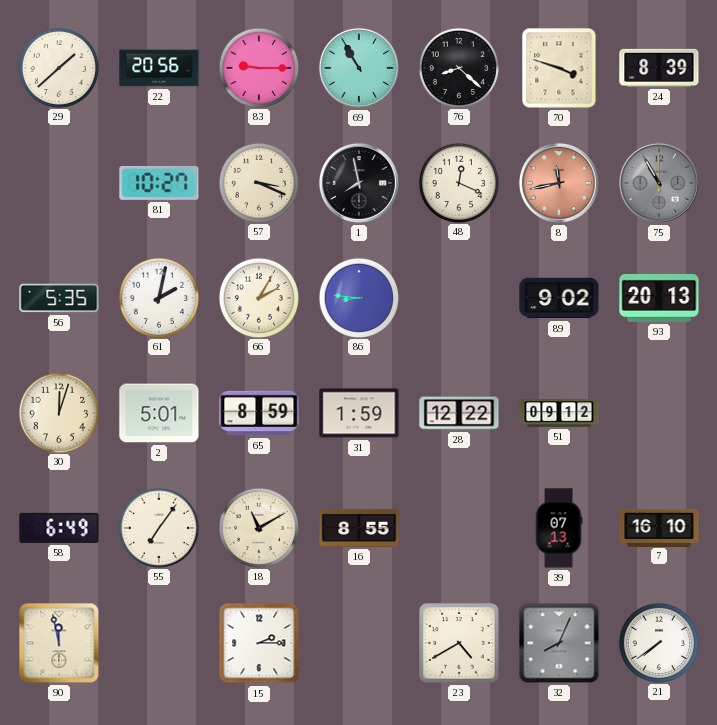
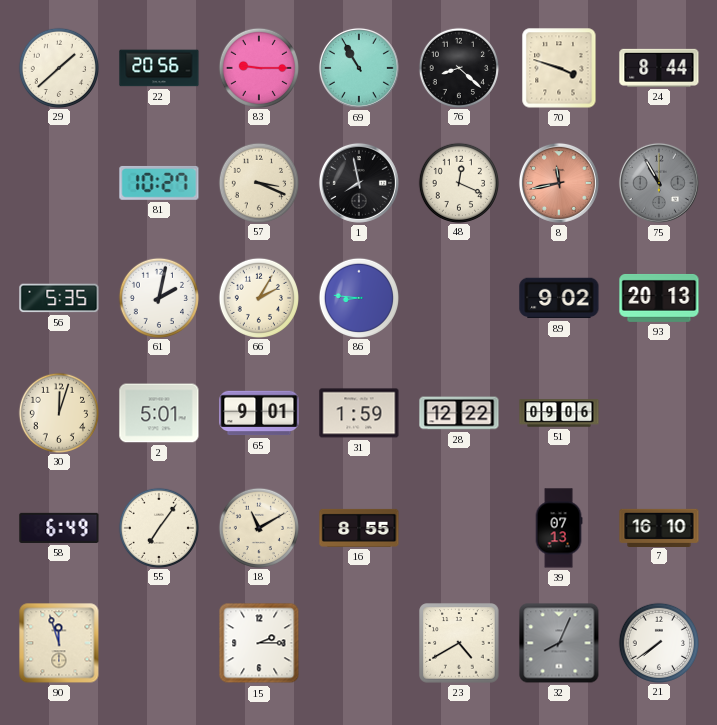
24: 8:39 -> 8:44 (659, 68)
65: 8:59 -> 9:01 (259, 413)
51: 09:12 -> 09:06 (559, 413)
90: 11:58 -> 11:57 (59, 643)
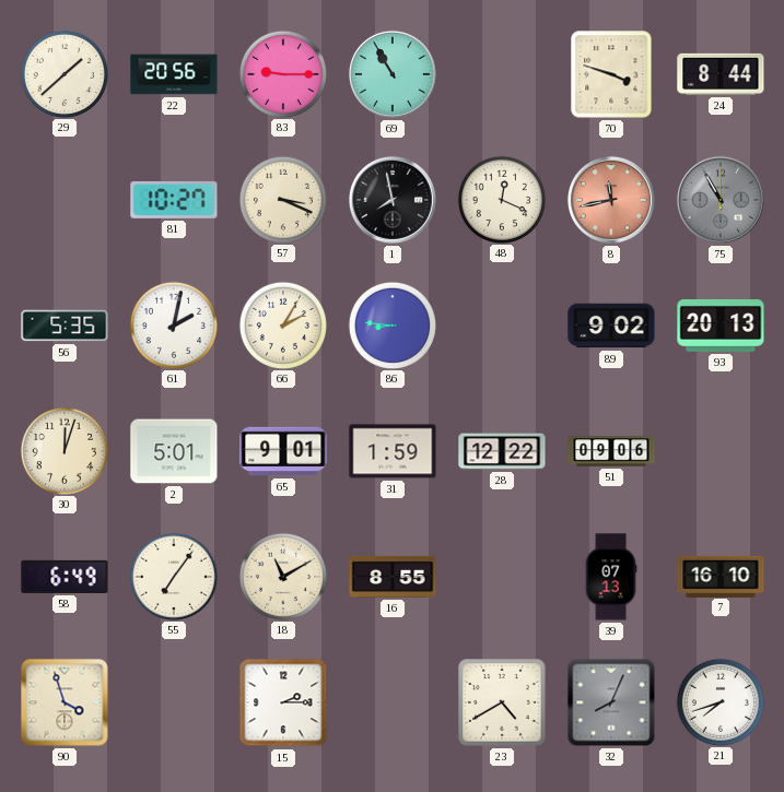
76: 8:22 -> none (458, 67)
90: 11:57 -> 3:57 (65, 702)
21: 7:39 -> 7:42 (719, 701)
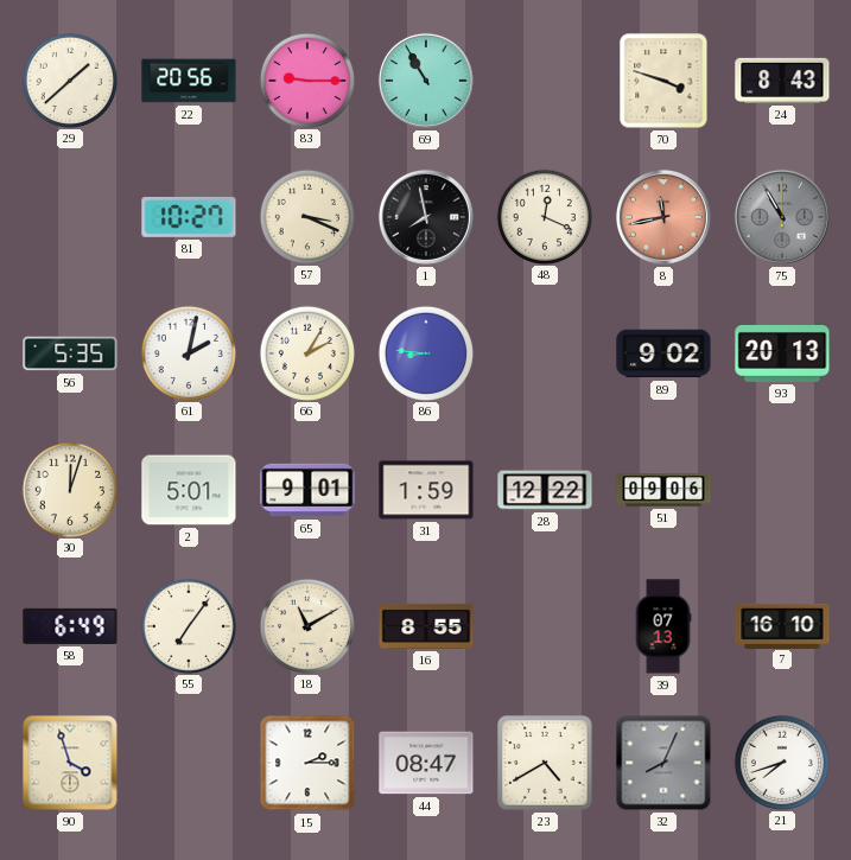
24: 8:44 -> 8:43 (782, 81)
44: none -> 08:47 (426, 763)
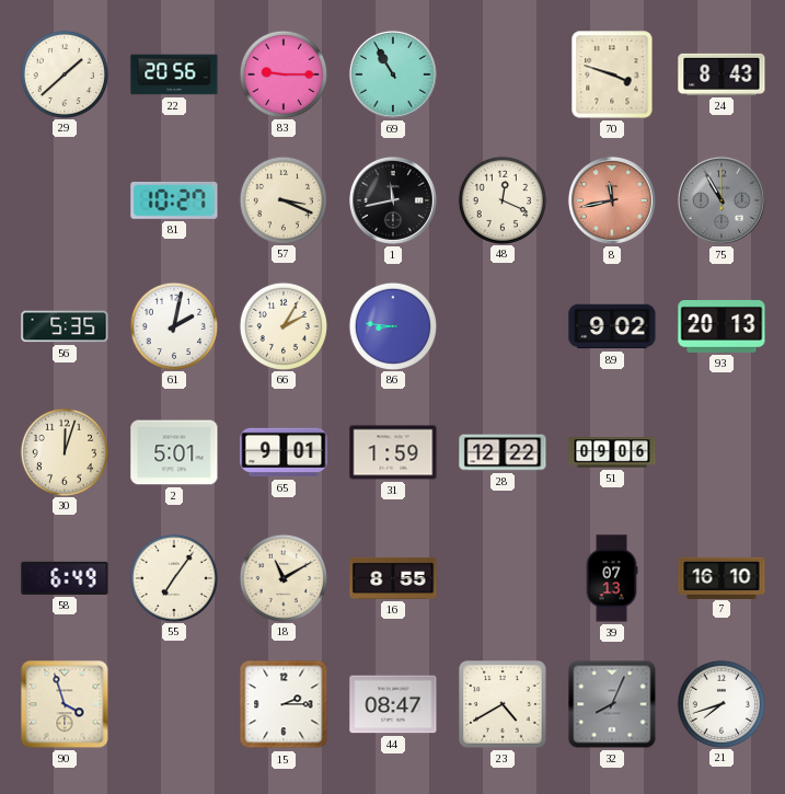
1: 7:58 -> 11:43 (393, 200)
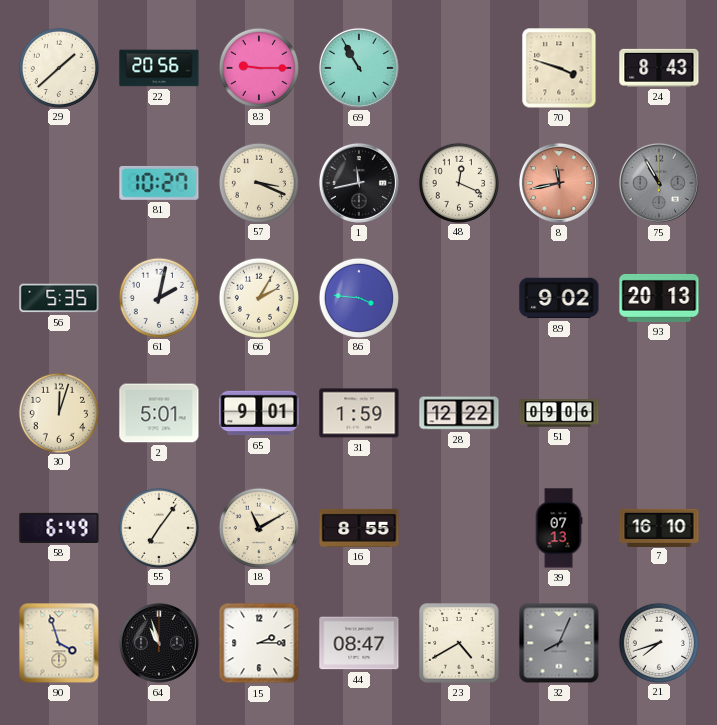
86: 8:46 -> 3:46 (358, 297)
64: none -> 10:57 (159, 643)
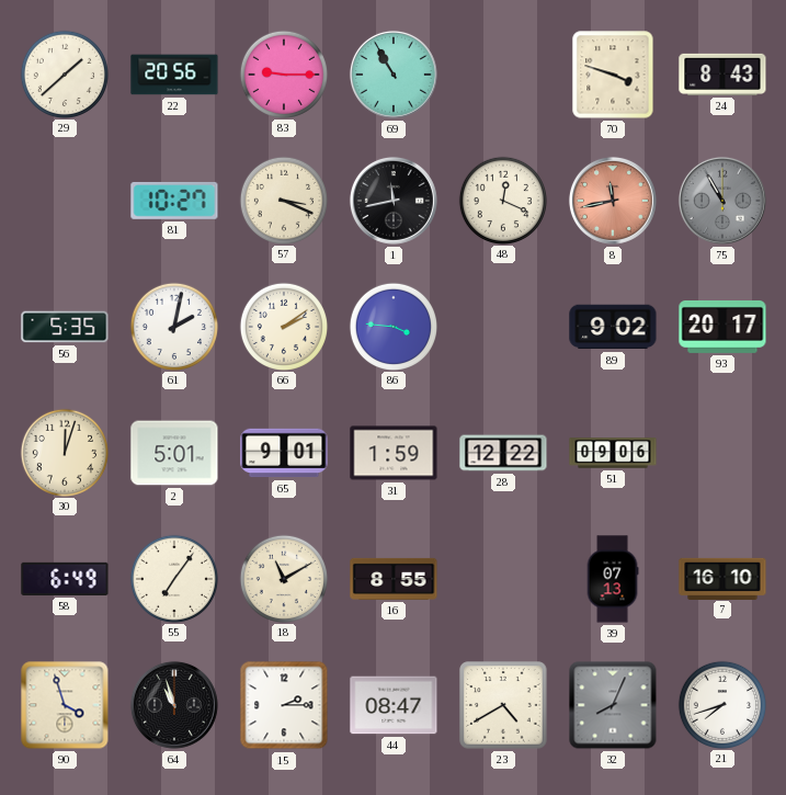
66: 2:05 -> 2:09 (283, 326)
93: 20:13 -> 20:17 (722, 327)
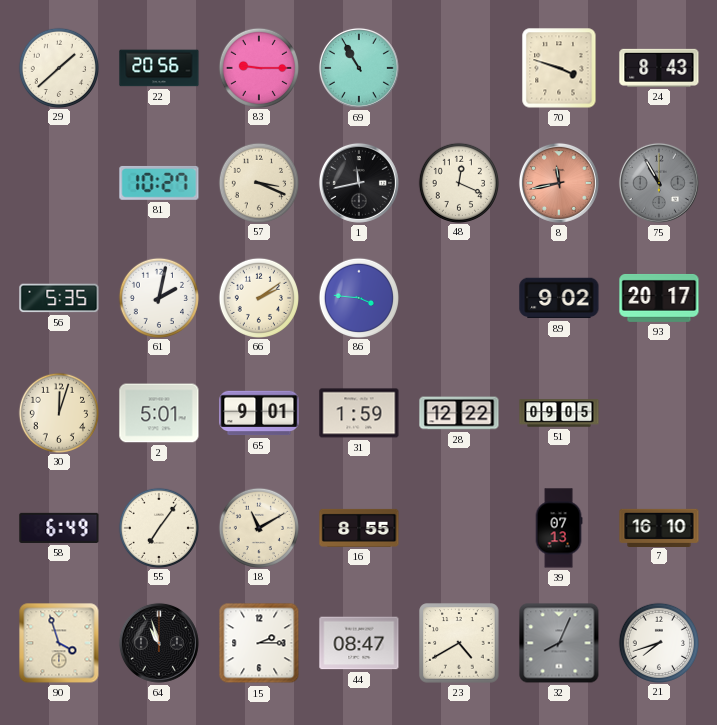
51: 09:06 -> 09:05 (559, 413)
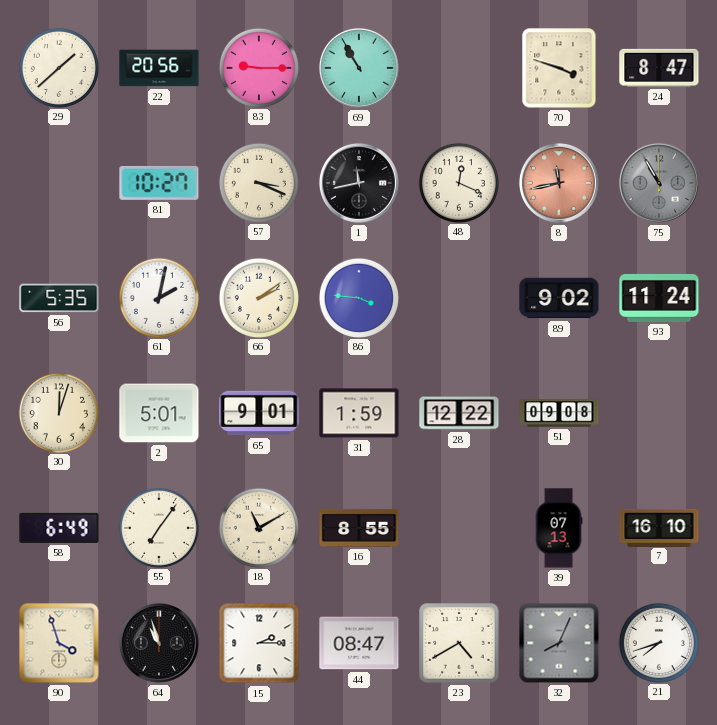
24: 8:43 -> 8:47 (659, 68)
93: 20:17 -> 11:24 (659, 298)
51: 09:05 -> 09:08 (559, 413)
